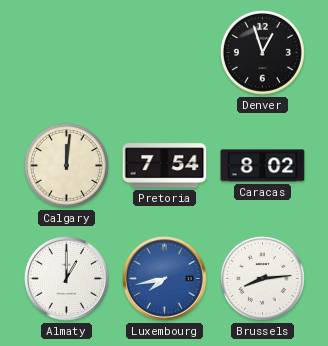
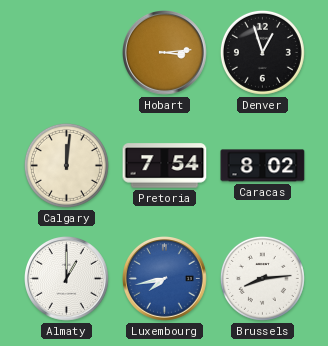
Hobart: none -> 3:14 (165, 53)
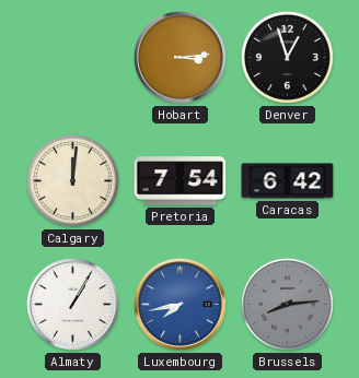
Caracas: 8:02 -> 6:42 (288, 181)
Almaty: 1:00 -> 1:05 (73, 305)
Brussels dial: white -> grey (287, 304)
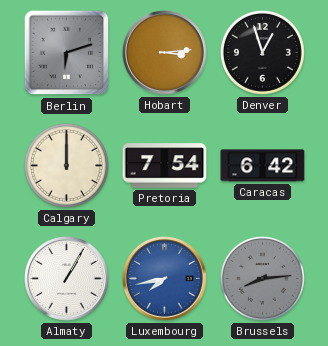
Berlin: none -> 6:12 (67, 53)
Calgary: 12:01 -> 12:00 (66, 165)
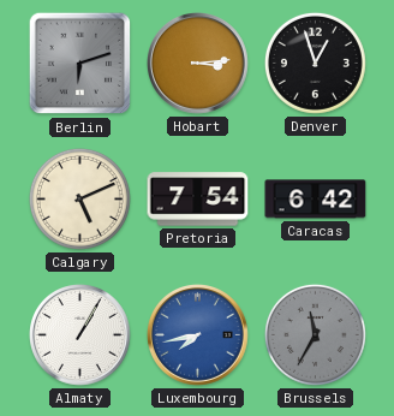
Calgary: 12:00 -> 5:11 (79, 198)
Brussels: 8:14 -> 11:35 (315, 334)
